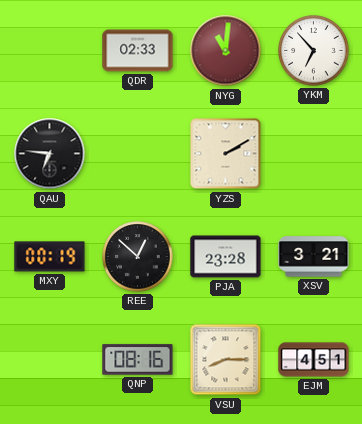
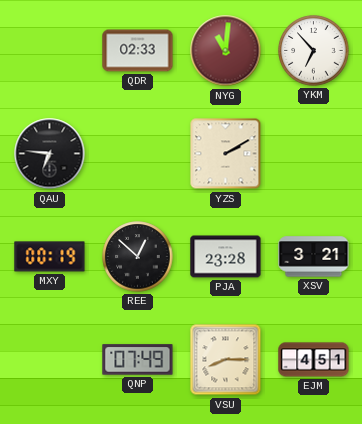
QNP: 08:16 -> 07:49 (138, 360)
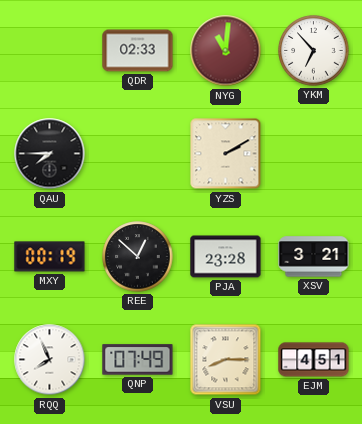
QAU: 6:46 -> 7:45 (50, 154)
RQQ: none -> 7:56 (50, 360)
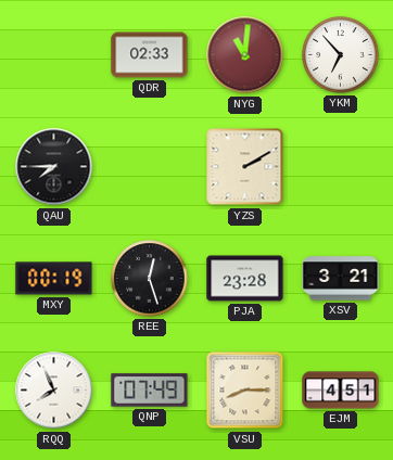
REE: 12:52 -> 12:27 (150, 279)
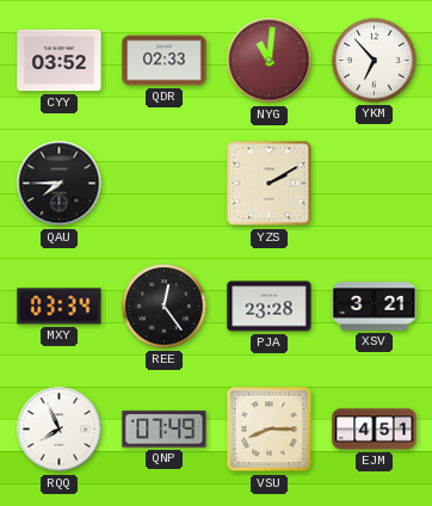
CYY: none -> 03:52 (60, 61)
MXY: 00:19 -> 03:34 (60, 307)
REE: 12:27 -> 12:24 (165, 307)
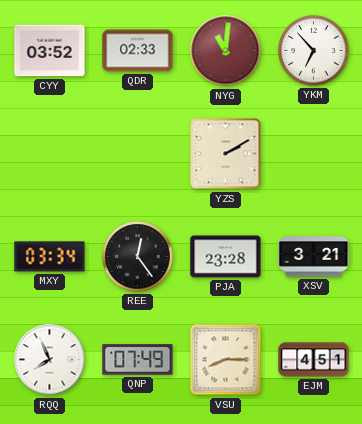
QAU: 7:45 -> none (60, 184)
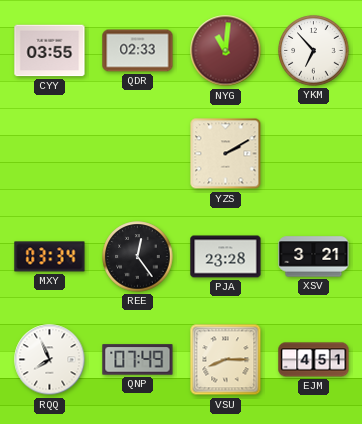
CYY: 03:52 -> 03:55 (50, 51)
